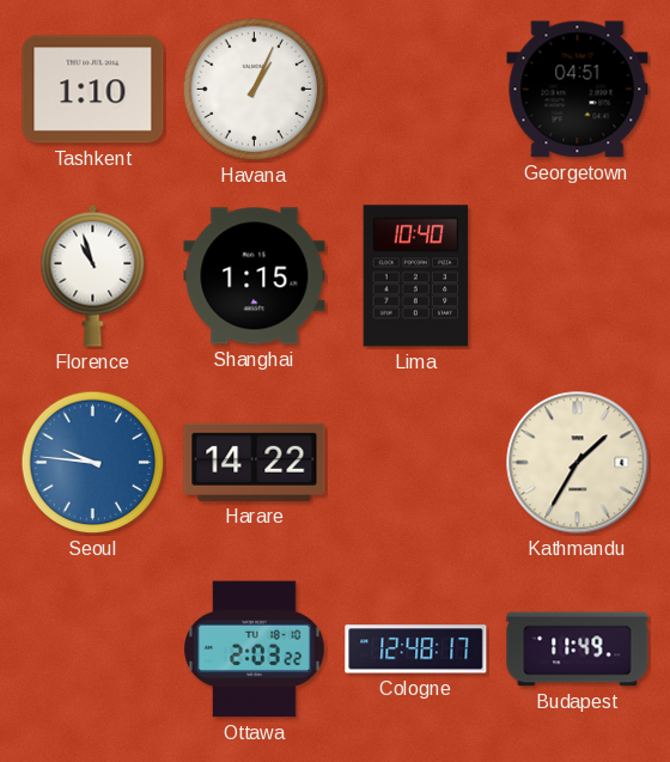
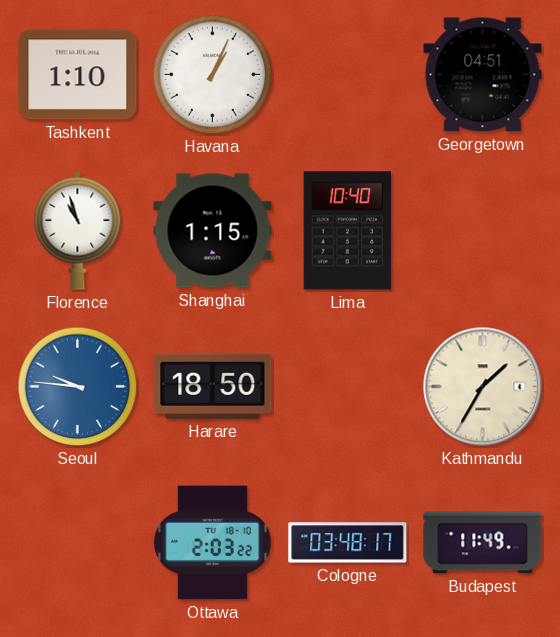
Harare: 14:22 -> 18:50 (213, 386)
Cologne: 12:48 -> 03:48 (348, 543)
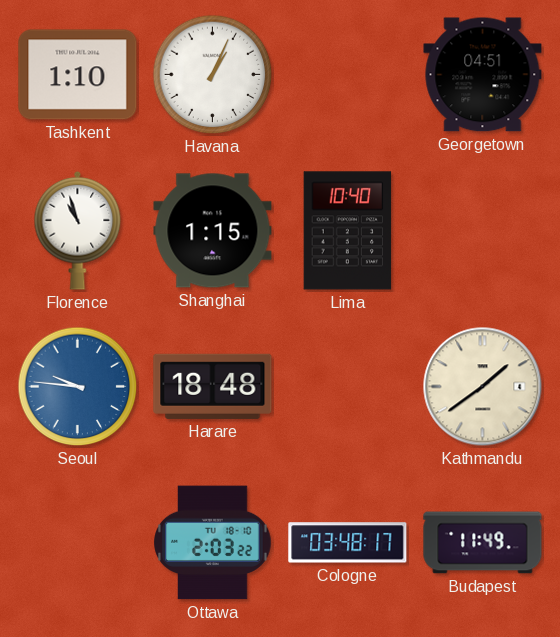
Harare: 18:50 -> 18:48 (213, 386)
Kathmandu: 1:35 -> 1:39 (483, 387)
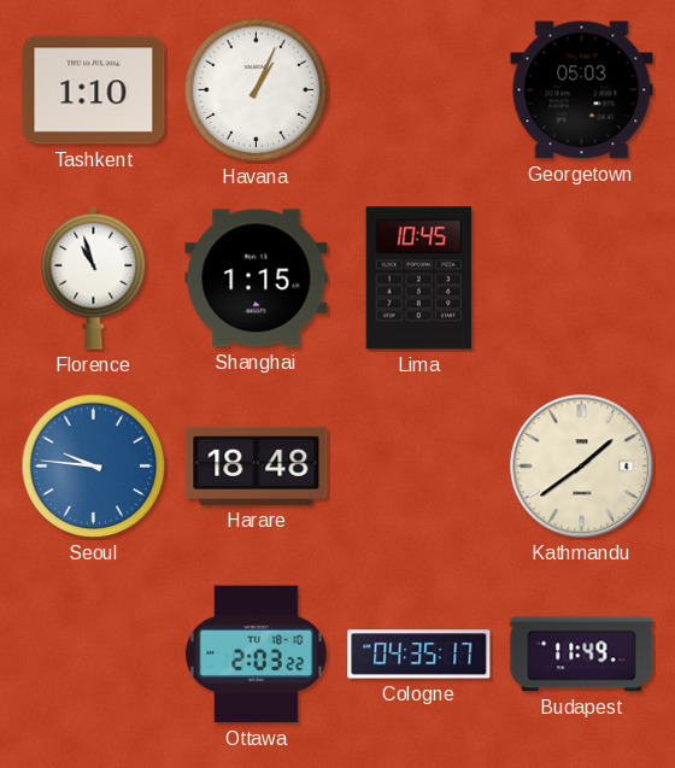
Georgetown: 04:51 -> 05:03 (582, 90)
Lima: 10:40 -> 10:45 (419, 279)
Cologne: 03:48 -> 04:35 (419, 655)
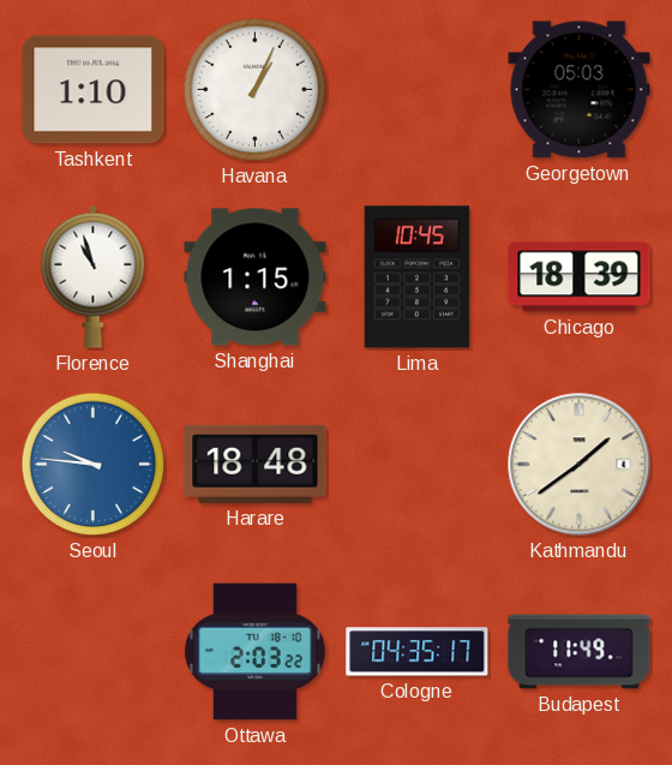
Chicago: none -> 18:39 (580, 277)
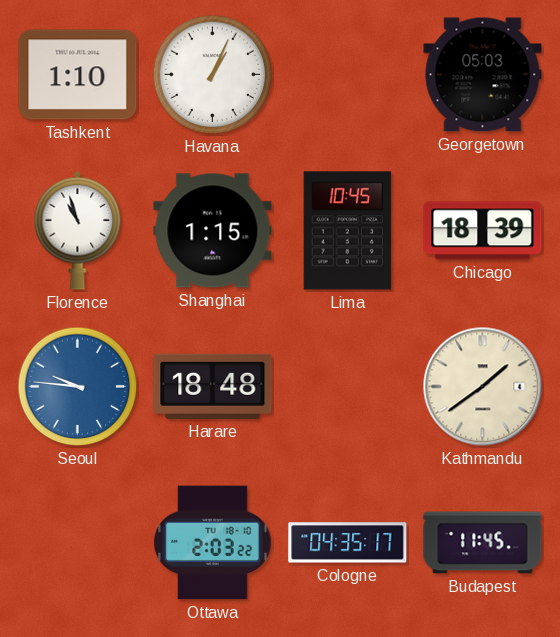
Budapest: 11:49 -> 11:45 (483, 543)
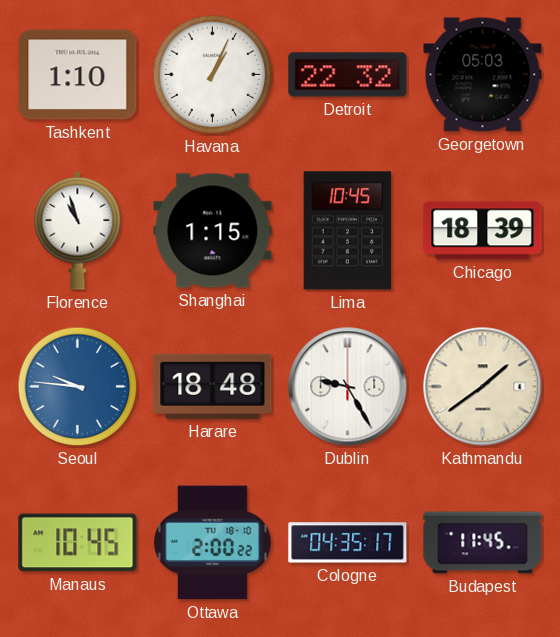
Detroit: none -> 22:32 (348, 75)
Dublin: none -> 9:25 (348, 387)
Manaus: none -> 10:45 (78, 543)
Ottawa: 2:03 -> 2:00 (213, 543)
